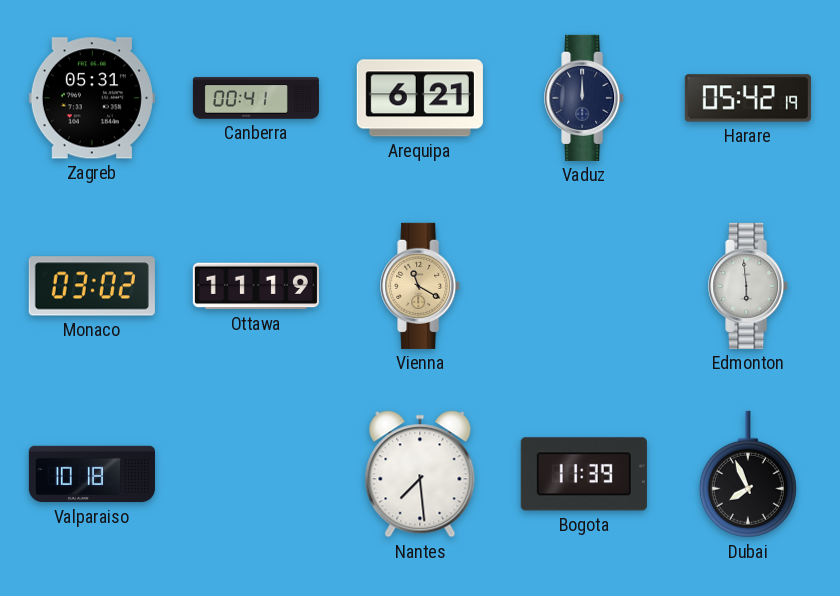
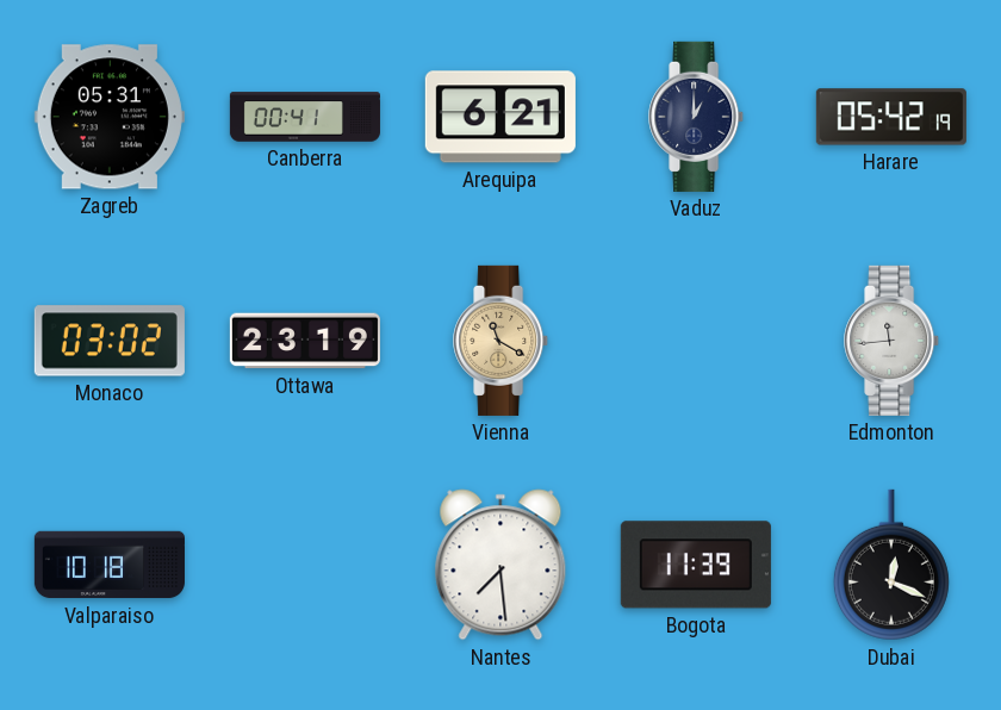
Vaduz: 12:00 -> 1:00 (697, 117)
Ottawa: 11:19 -> 23:19 (305, 341)
Edmonton: 5:59 -> 11:44 (893, 341)
Dubai: 7:56 -> 12:19 (891, 565)
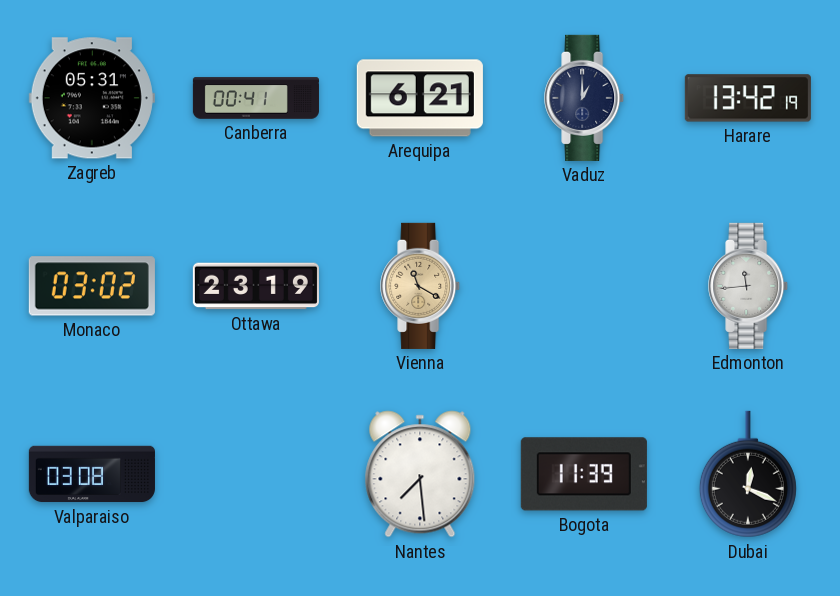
Harare: 05:42 -> 13:42 (748, 98)
Valparaiso: 10:18 -> 03:08 (92, 474)
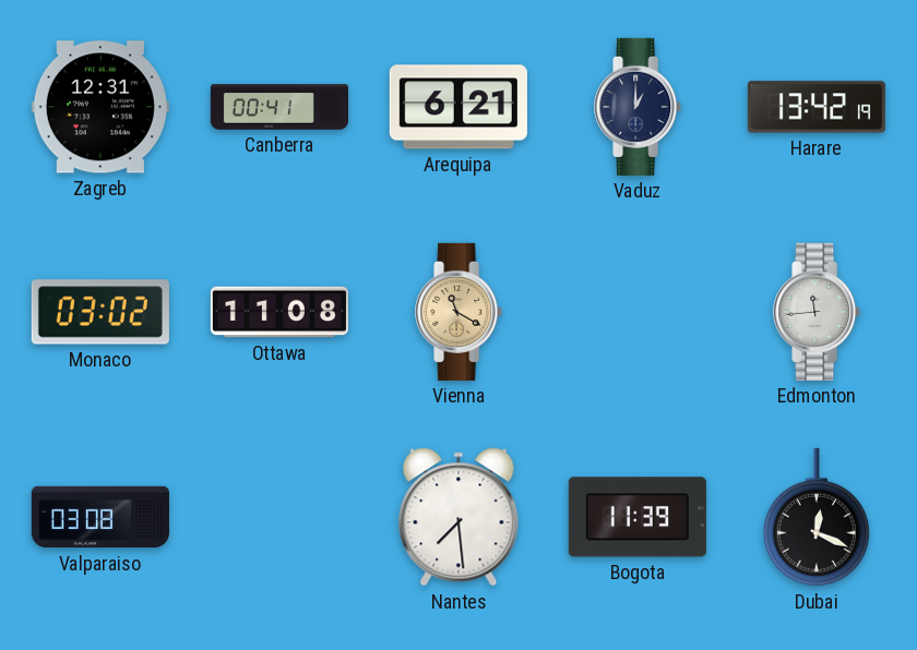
Zagreb: 05:31 -> 12:31 (100, 107)
Ottawa: 23:19 -> 11:08 (279, 312)
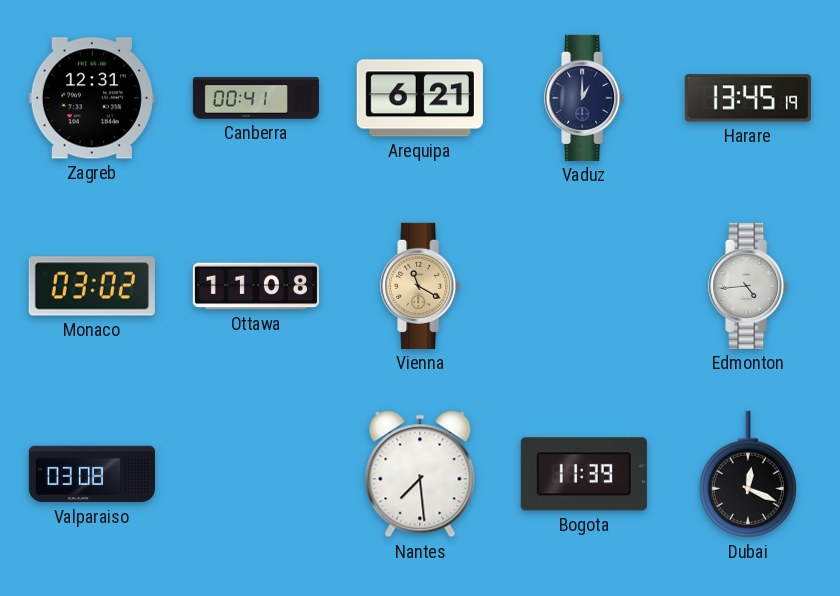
Harare: 13:42 -> 13:45 (748, 98)
Edmonton: 11:44 -> 4:44 (749, 286)
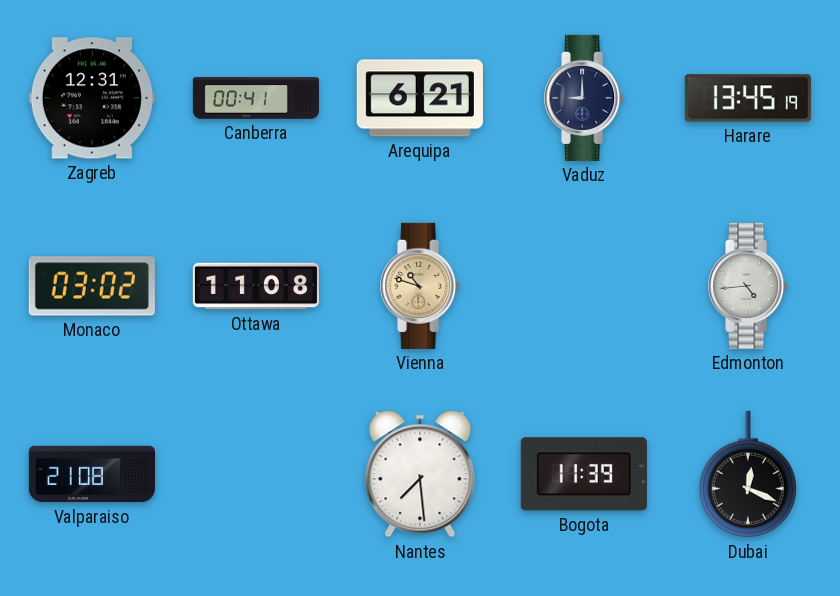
Vaduz: 1:00 -> 9:00 (585, 98)
Vienna: 11:20 -> 10:48 (421, 286)
Valparaiso: 03:08 -> 21:08 (92, 474)
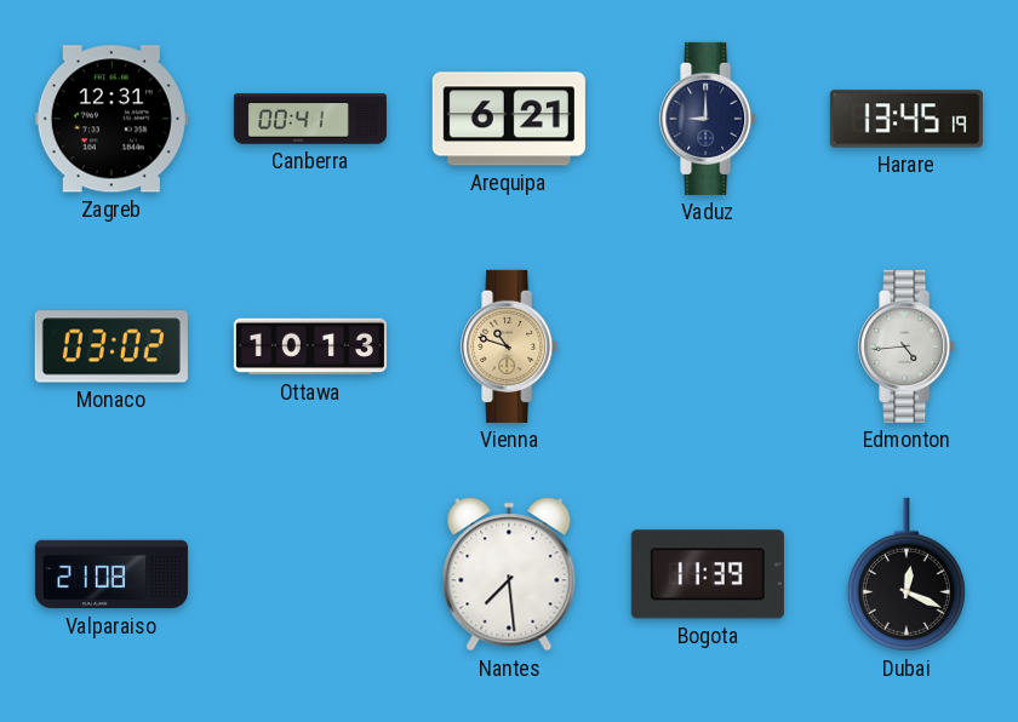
Ottawa: 11:08 -> 10:13 (310, 346)
